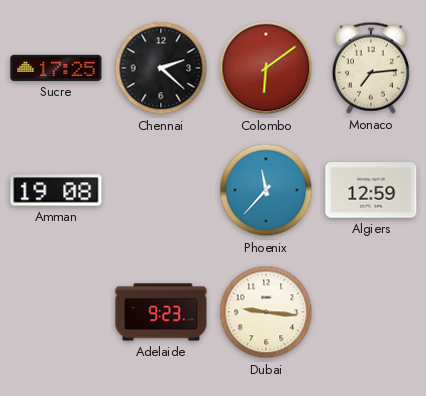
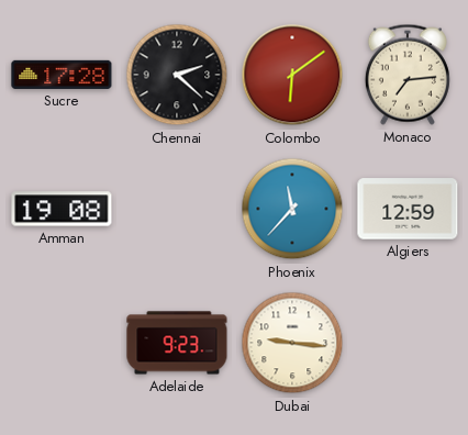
Sucre: 17:25 -> 17:28 (62, 75)
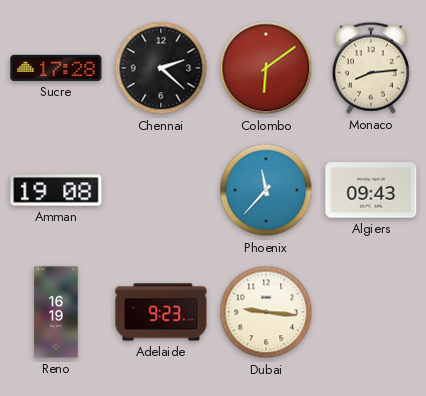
Monaco: 7:14 -> 8:14 (371, 68)
Algiers: 12:59 -> 09:43 (371, 190)
Reno: none -> 16:19 (56, 312)
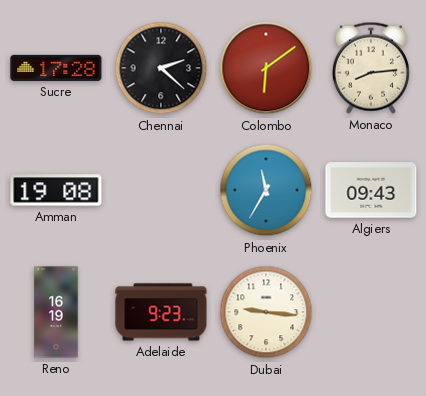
Phoenix: 11:37 -> 11:35 (266, 190)
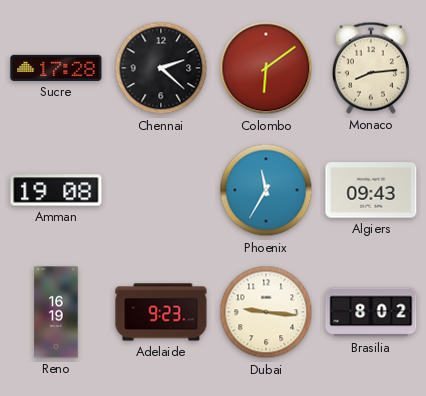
Brasilia: none -> 8:02 (371, 312)
